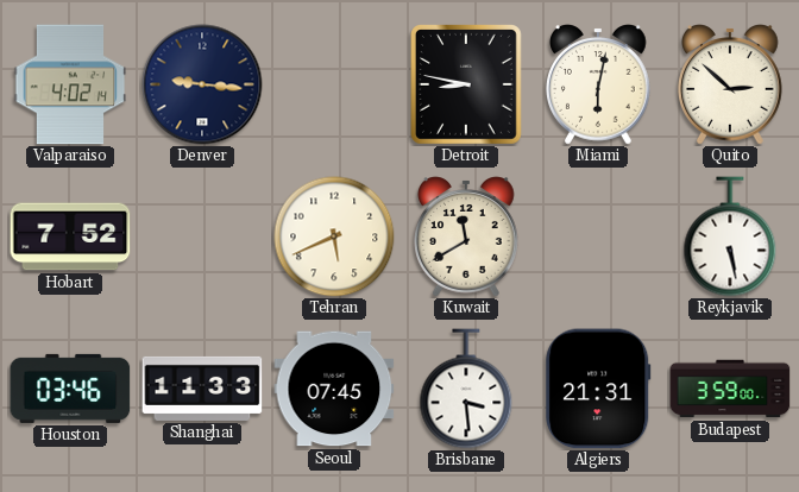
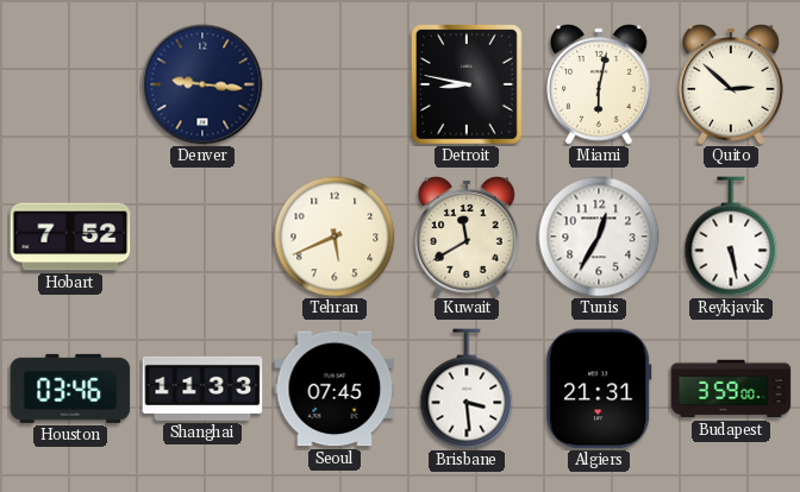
Valparaiso: 4:02 -> none (70, 84)
Tunis: none -> 12:35 (599, 236)
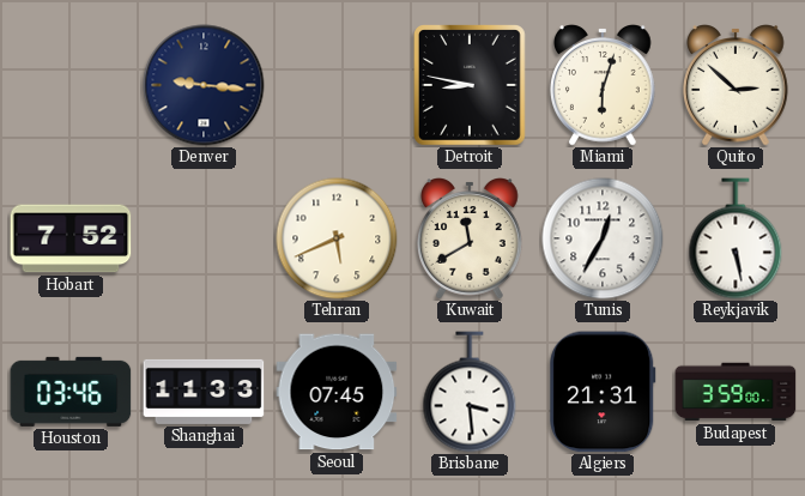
Miami: 6:02 -> 6:03 (604, 85)
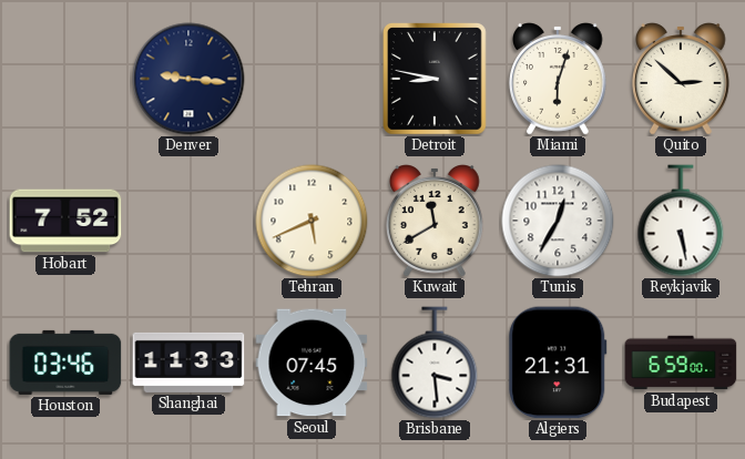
Budapest: 3:59 -> 6:59 (681, 363)
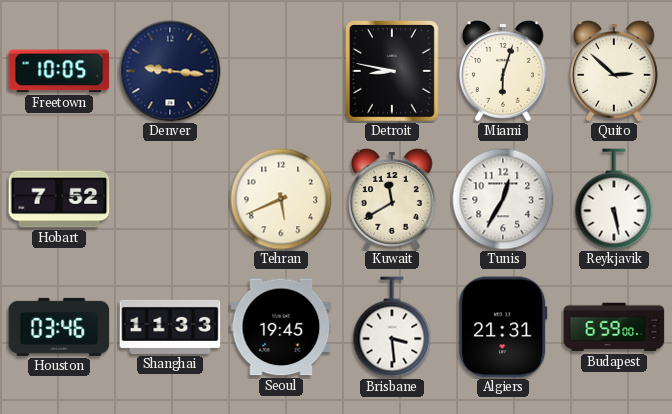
Freetown: none -> 10:05 (59, 71)
Seoul: 07:45 -> 19:45 (281, 327)
